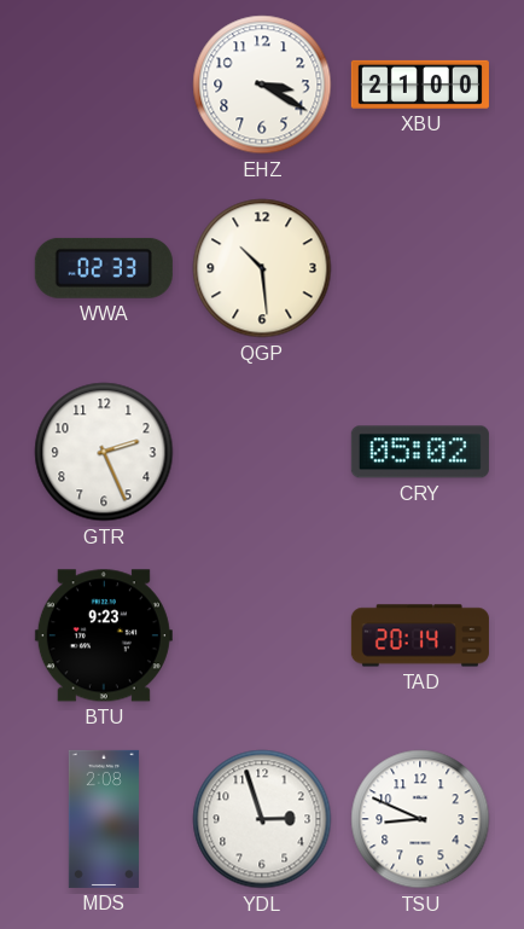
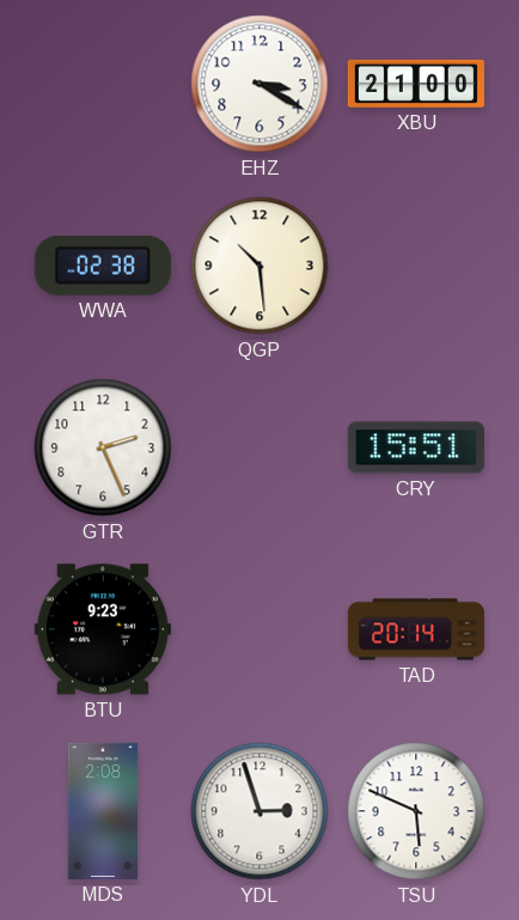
WWA: 02:33 -> 02:38 (103, 266)
CRY: 05:02 -> 15:51 (416, 447)
TSU: 8:49 -> 5:49 (416, 811)
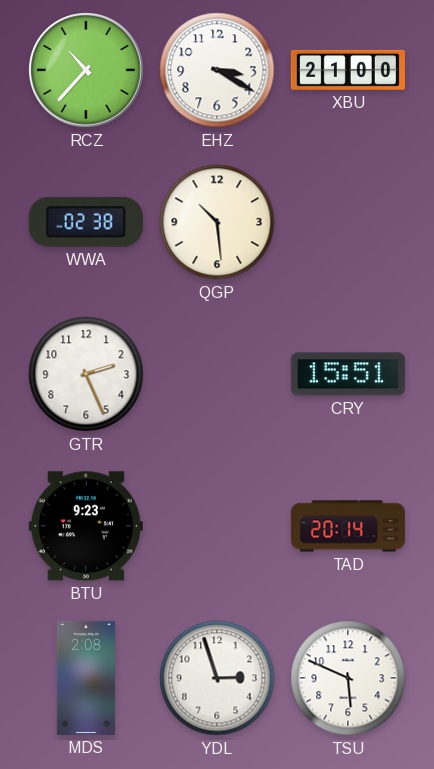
RCZ: none -> 10:37 (87, 71)
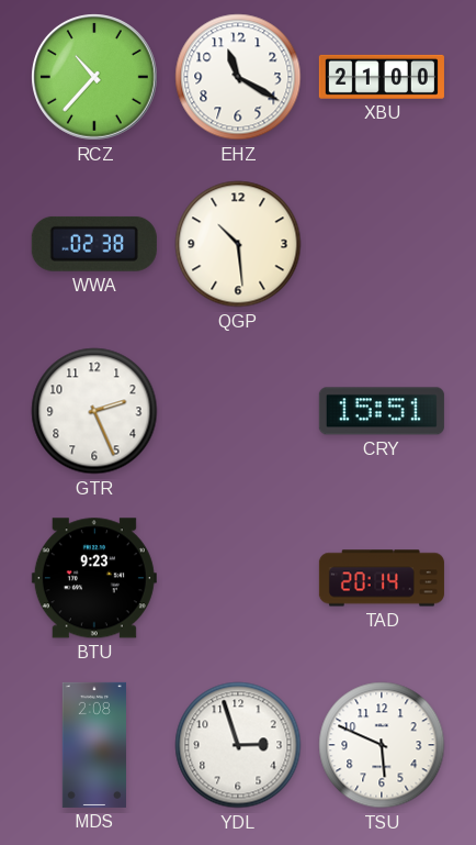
EHZ: 3:20 -> 11:20 (238, 77)
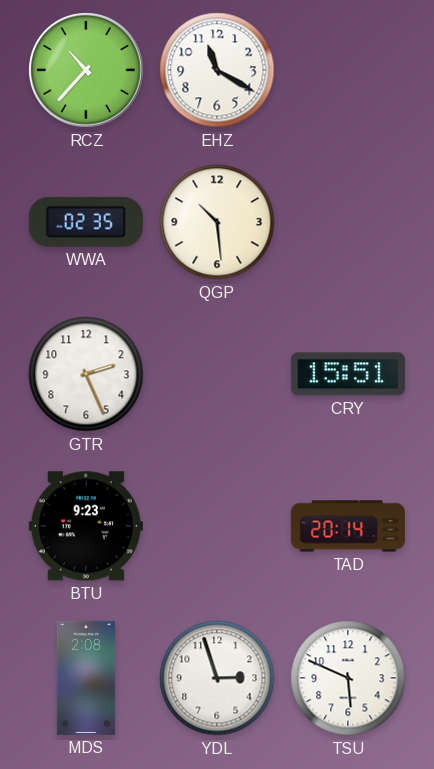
XBU: 21:00 -> none (382, 77)
WWA: 02:38 -> 02:35 (86, 222)
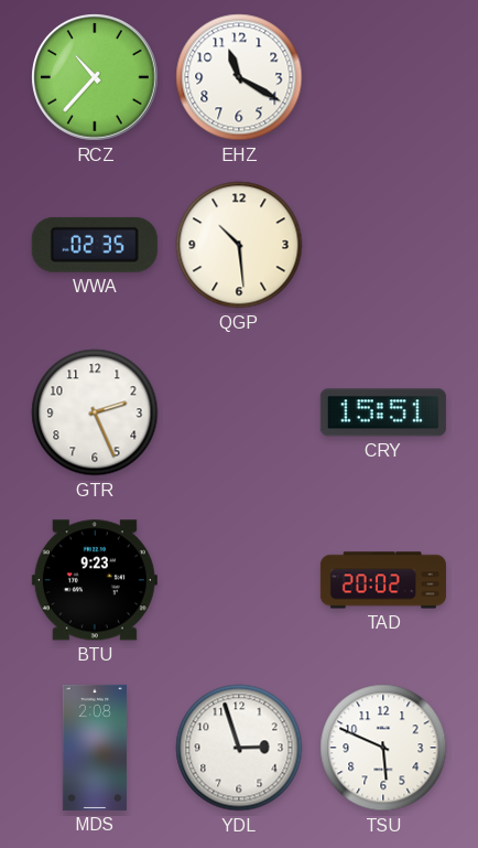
TAD: 20:14 -> 20:02 (383, 580)
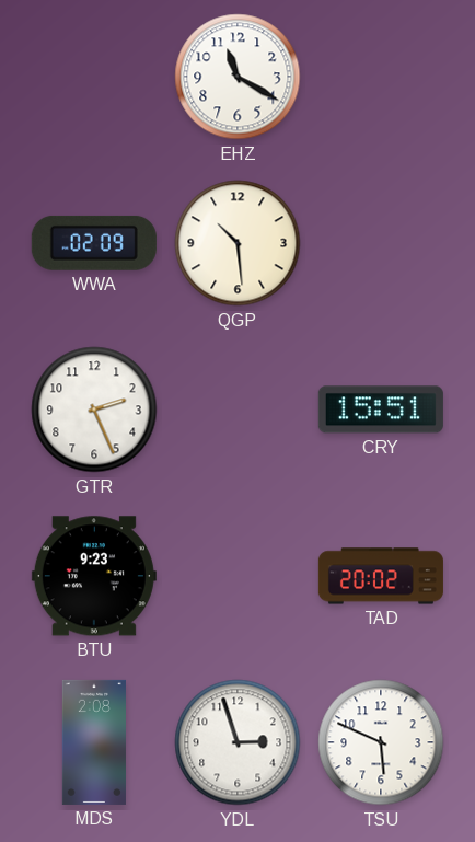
RCZ: 10:37 -> none (96, 78)
WWA: 02:35 -> 02:09 (94, 243)
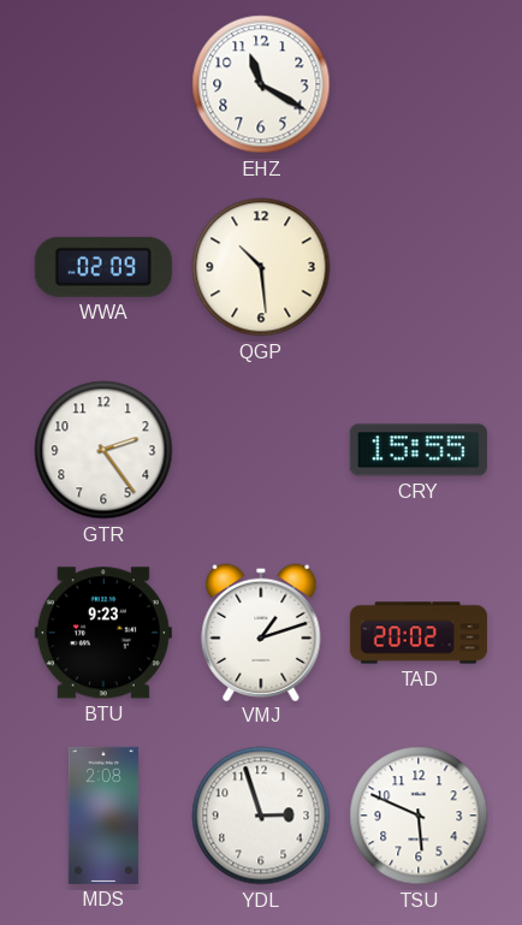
GTR: 2:26 -> 2:24 (103, 450)
CRY: 15:51 -> 15:55 (419, 450)
VMJ: none -> 1:12 (261, 632)
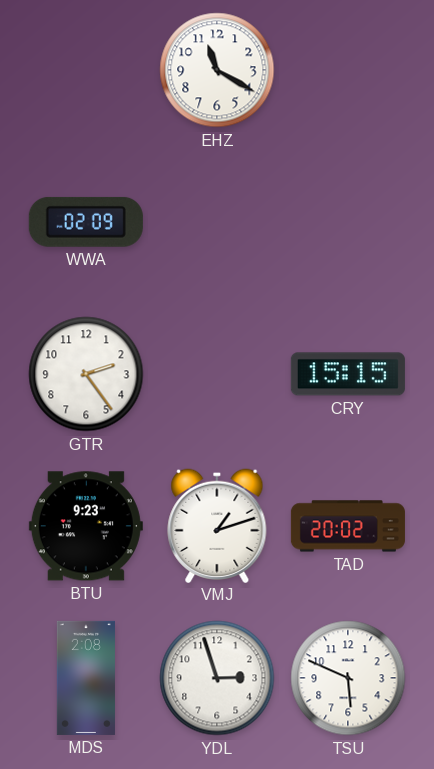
QGP: 10:29 -> none (261, 267)
CRY: 15:55 -> 15:15 (348, 374)
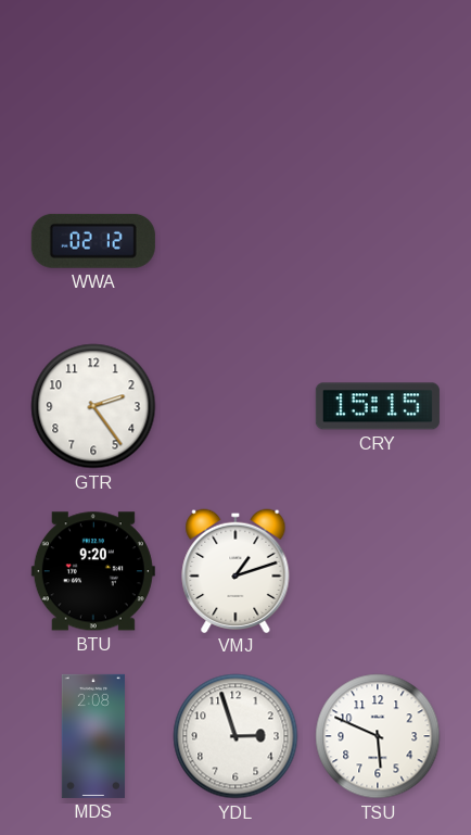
EHZ: 11:20 -> none (217, 70)
WWA: 02:09 -> 02:12 (93, 241)
BTU: 9:23 -> 9:20 (93, 571)
TAD: 20:02 -> none (348, 526)
